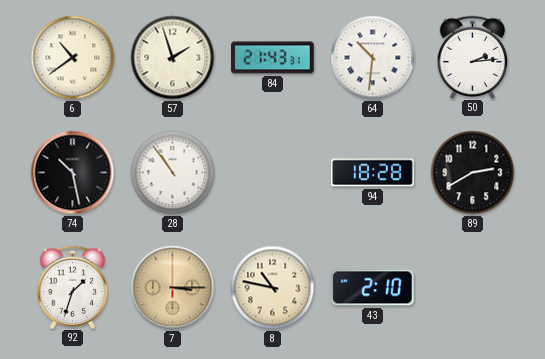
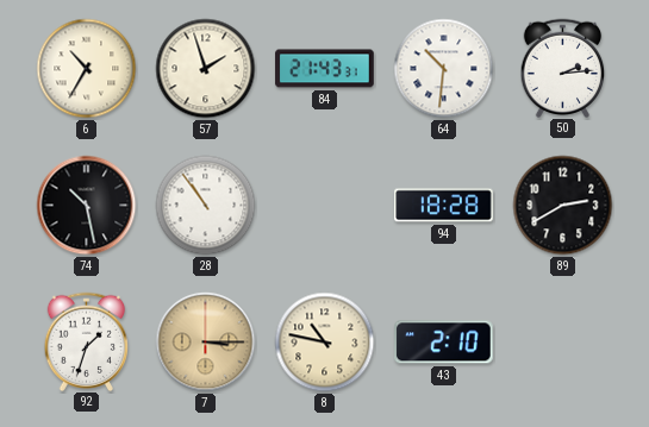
6: 10:39 -> 10:35 (87, 69)
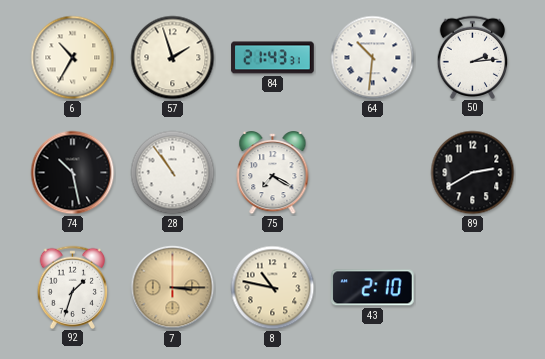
75: none -> 7:20 (273, 173)
94: 18:28 -> none (444, 206)
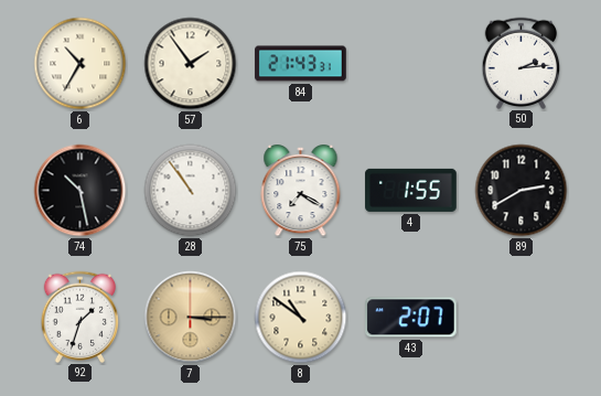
57: 1:57 -> 1:54 (191, 64)
64: 10:31 -> none (373, 58)
4: none -> 1:55 (411, 190)
8: 10:47 -> 10:51 (301, 318)
43: 2:10 -> 2:07 (411, 318)
